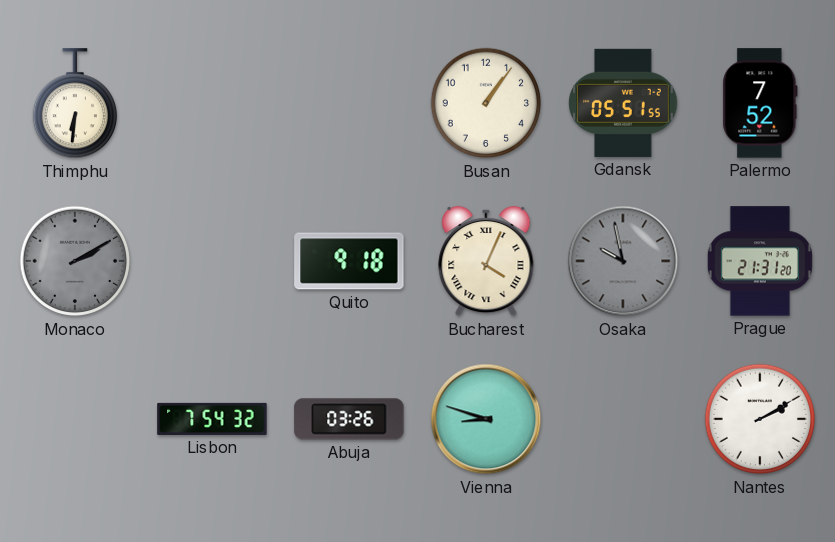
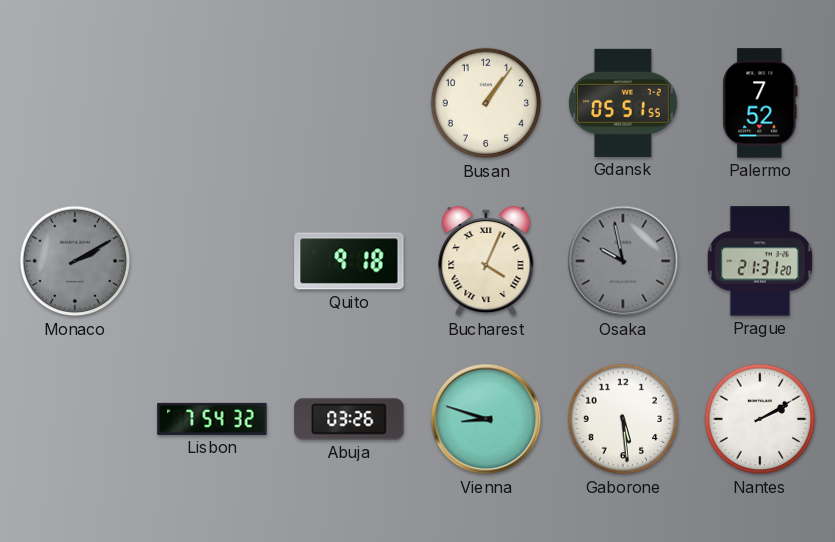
Thimphu: 6:31 -> none (74, 104)
Gaborone: none -> 5:29 (623, 419)
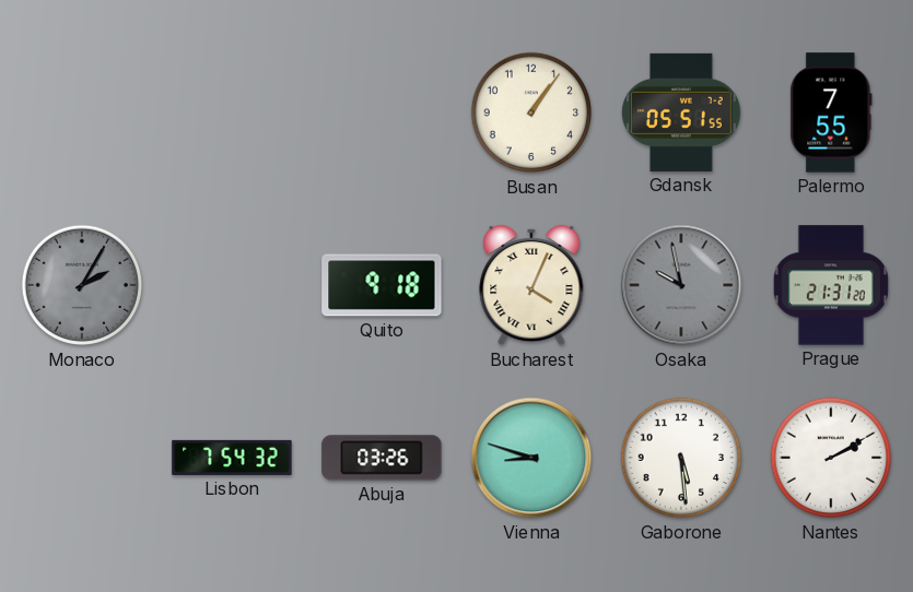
Palermo: 7:52 -> 7:55 (831, 113)
Monaco: 2:10 -> 2:05 (82, 285)
